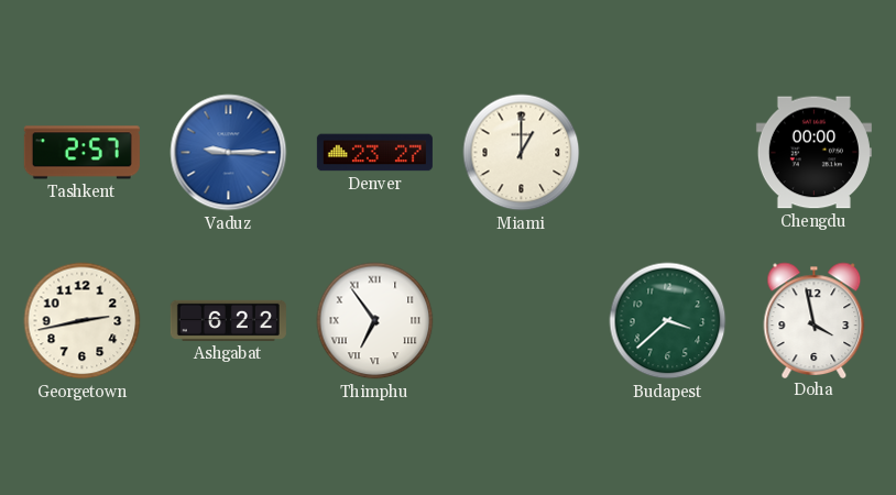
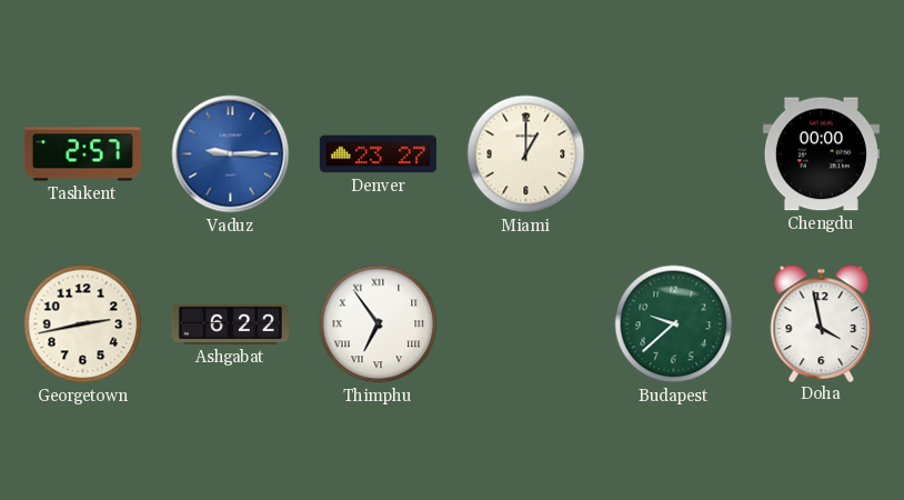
Budapest: 3:38 -> 9:38 (674, 324)
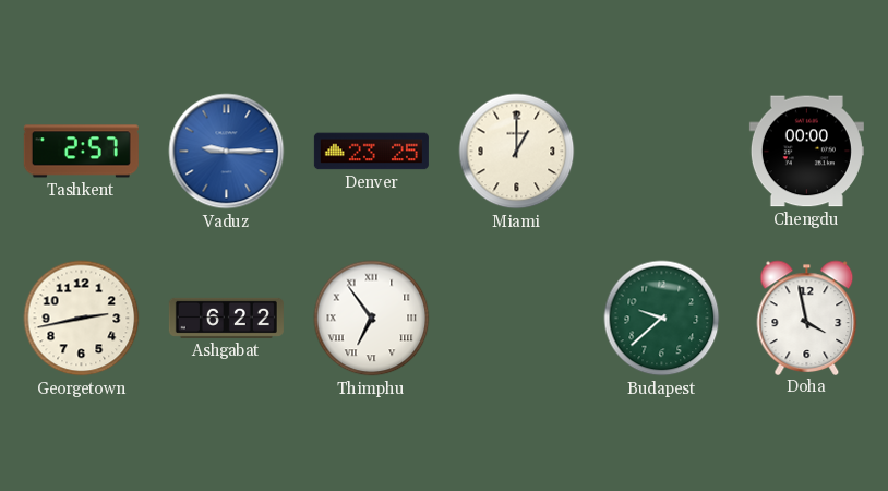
Denver: 23:27 -> 23:25 (371, 152)
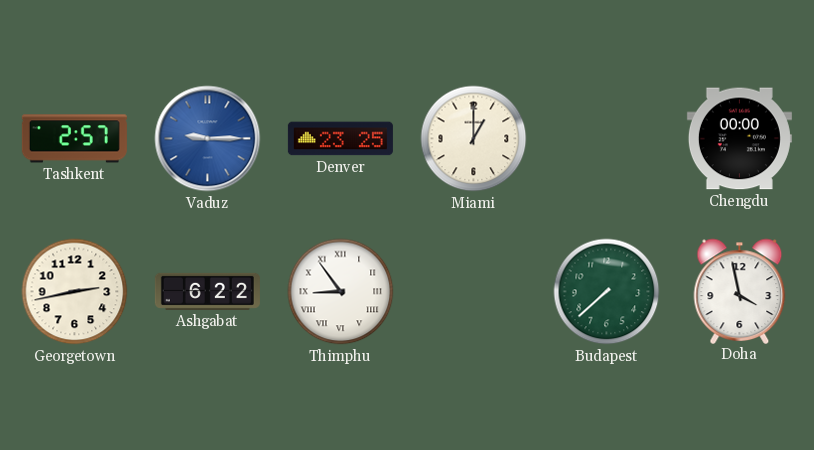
Thimphu: 6:54 -> 8:54 (341, 292)
Budapest: 9:38 -> 7:38 (607, 292)
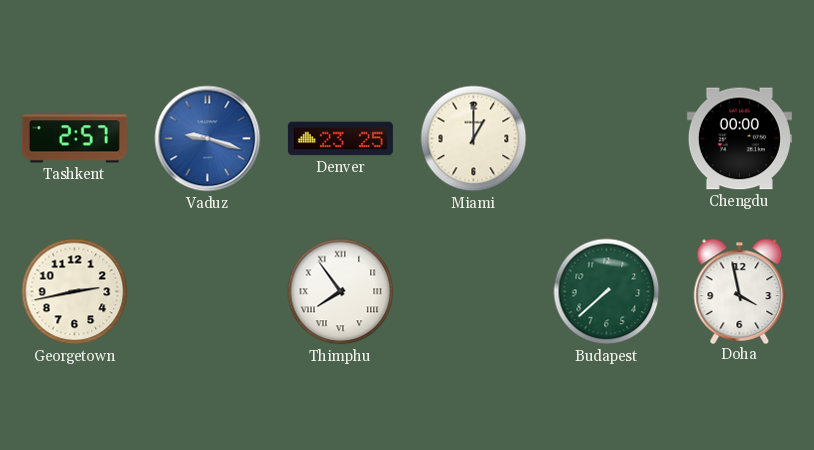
Vaduz: 9:15 -> 9:18 (208, 139)
Ashgabat: 6:22 -> none (207, 291)
Thimphu: 8:54 -> 7:54 (341, 292)
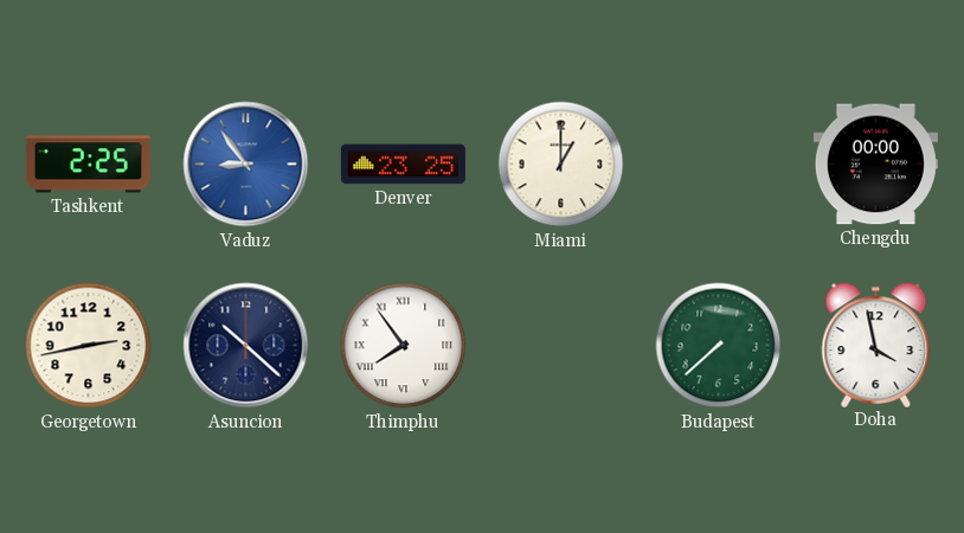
Tashkent: 2:57 -> 2:25 (88, 165)
Vaduz: 9:18 -> 8:54 (246, 165)
Asuncion: none -> 10:22 (246, 346)
